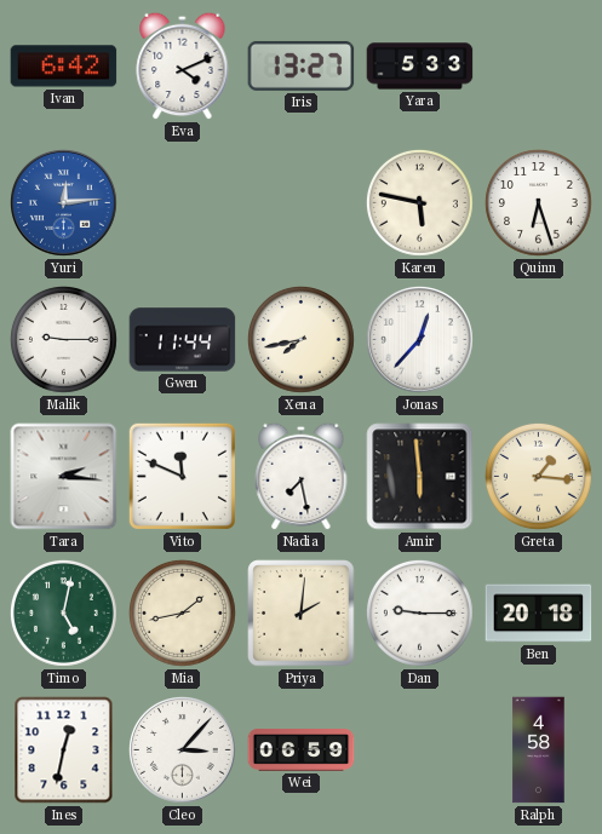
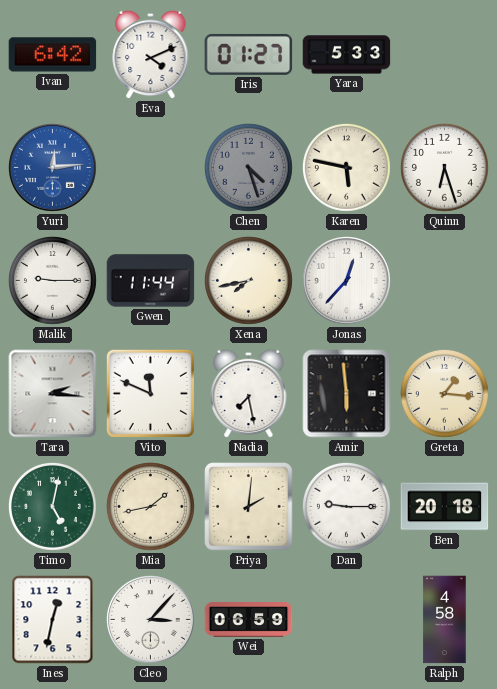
Iris: 13:27 -> 01:27 (249, 54)
Chen: none -> 4:27 (248, 167)
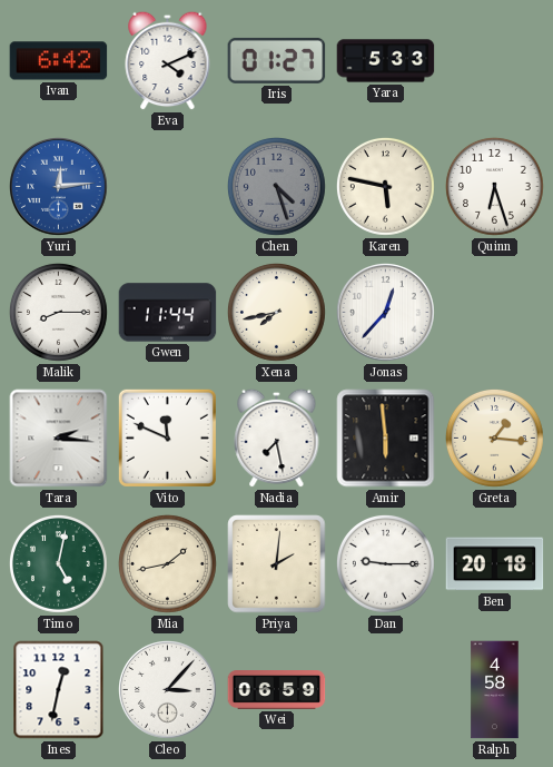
Malik: 9:15 -> 8:15 (58, 312)
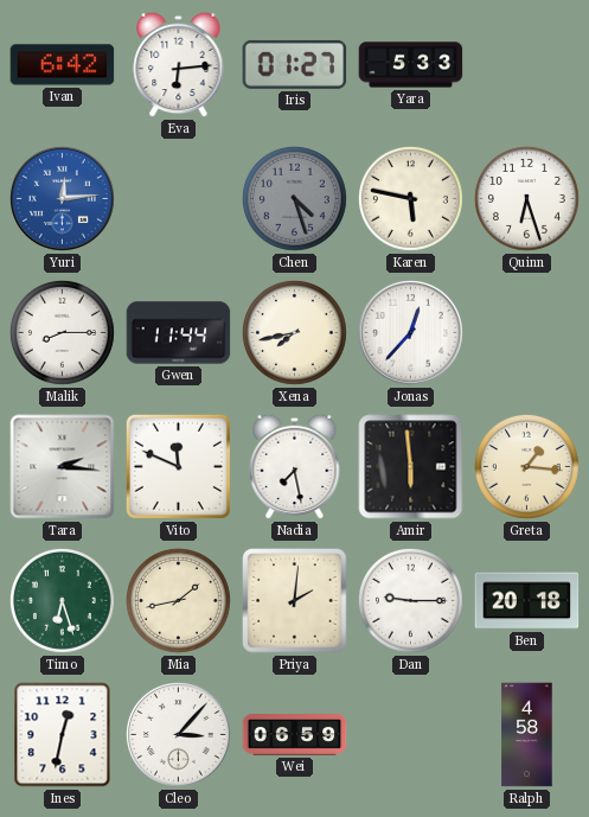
Eva: 4:11 -> 6:14 (179, 64)
Timo: 5:02 -> 6:27 (62, 600)
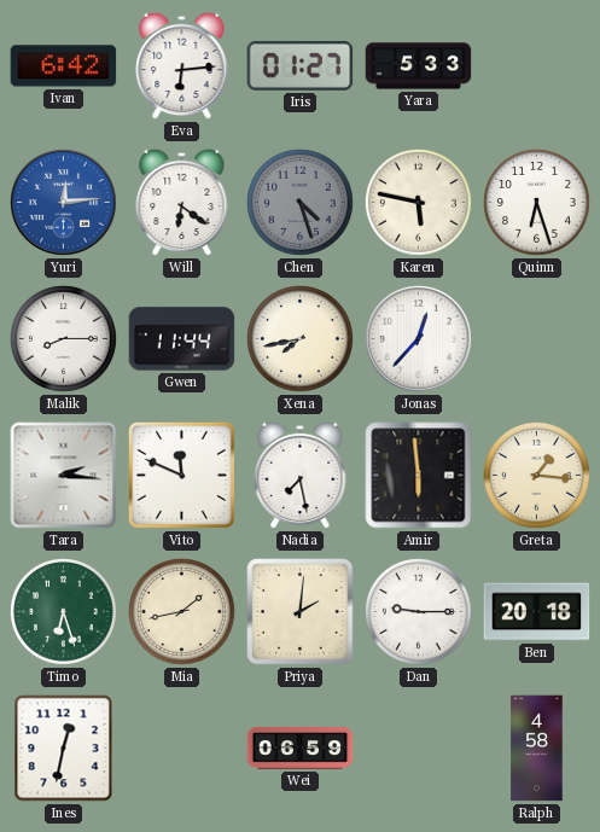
Will: none -> 6:21 (182, 202)
Cleo: 3:07 -> none (179, 735)
